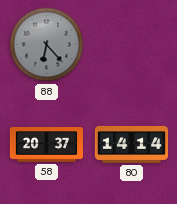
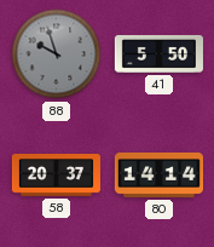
88: 6:23 -> 9:57 (57, 54)
41: none -> 5:50 (158, 53)
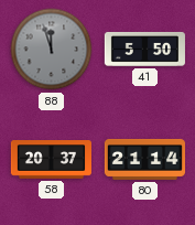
88: 9:57 -> 11:57 (52, 50)
80: 14:14 -> 21:14 (144, 159)
